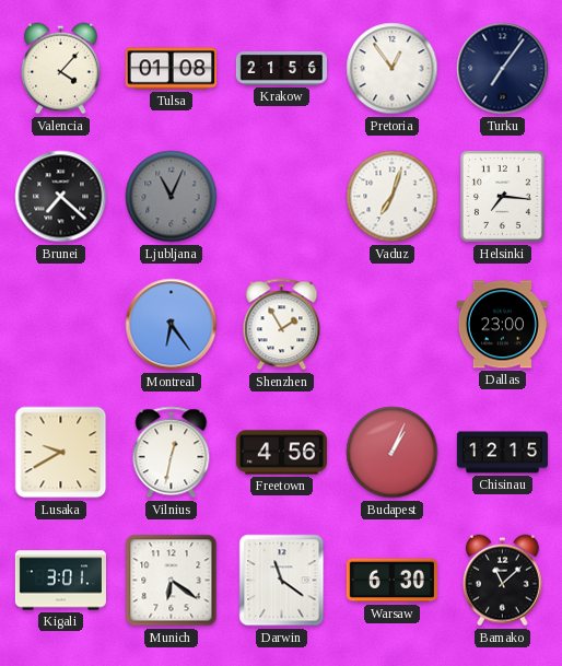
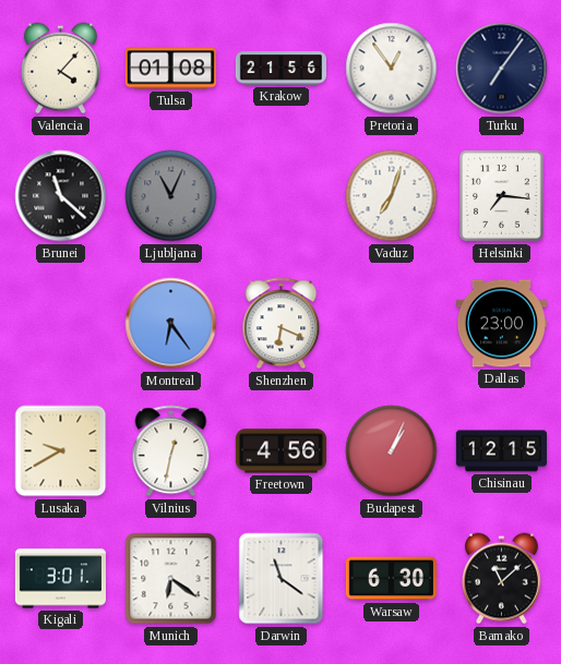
Brunei: 7:22 -> 11:22 (61, 196)
Shenzhen: 1:55 -> 6:19 (282, 324)
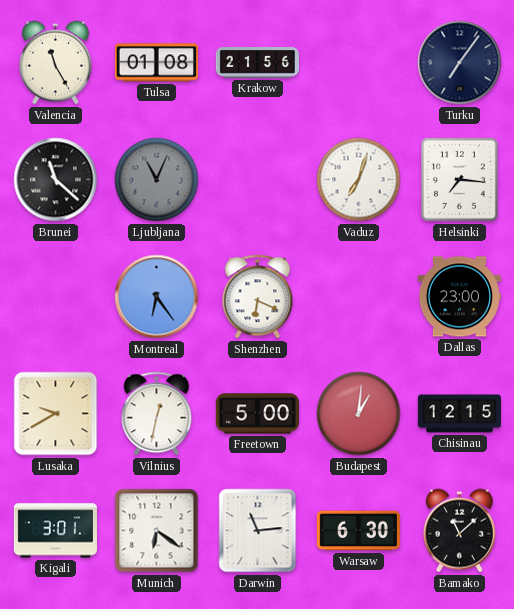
Valencia: 4:07 -> 11:25 (55, 63)
Pretoria: 12:54 -> none (392, 69)
Freetown: 4:56 -> 5:00 (257, 414)
Budapest: 1:04 -> 1:01 (359, 414)
Darwin: 11:21 -> 11:14 (258, 531)
